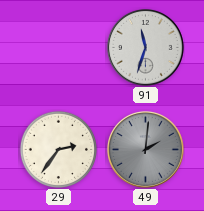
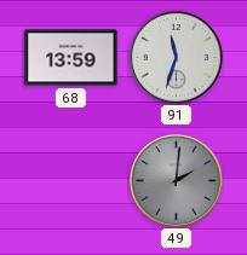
68: none -> 13:59 (71, 58)
29: 2:36 -> none (58, 149)
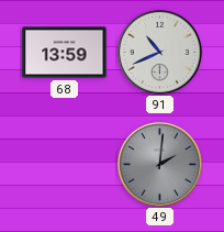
91: 11:33 -> 10:41 (159, 52)
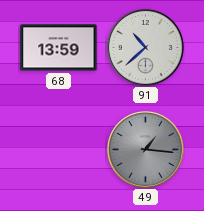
91: 10:41 -> 10:38 (145, 47)
49: 2:01 -> 1:16 (145, 149)
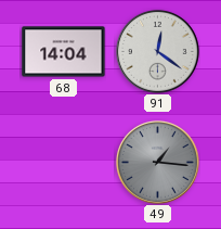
68: 13:59 -> 14:04 (64, 52)
91: 10:38 -> 12:21 (157, 51)
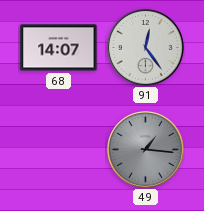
68: 14:04 -> 14:07 (59, 48)
91: 12:21 -> 12:24 (145, 47)
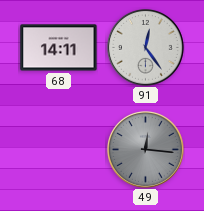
68: 14:07 -> 14:11 (59, 48)
49: 1:16 -> 12:16 (145, 149)
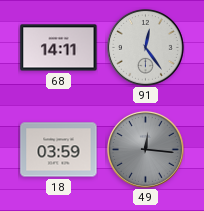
18: none -> 03:59 (59, 150)
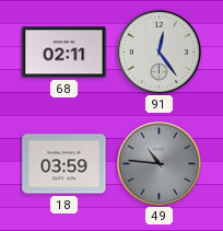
68: 14:11 -> 02:11 (64, 53)
49: 12:16 -> 10:46 (159, 163)
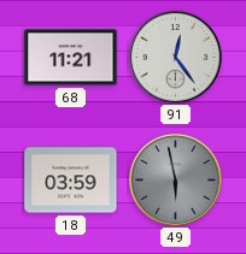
68: 02:11 -> 11:21 (71, 58)
49: 10:46 -> 5:58 (175, 179)
